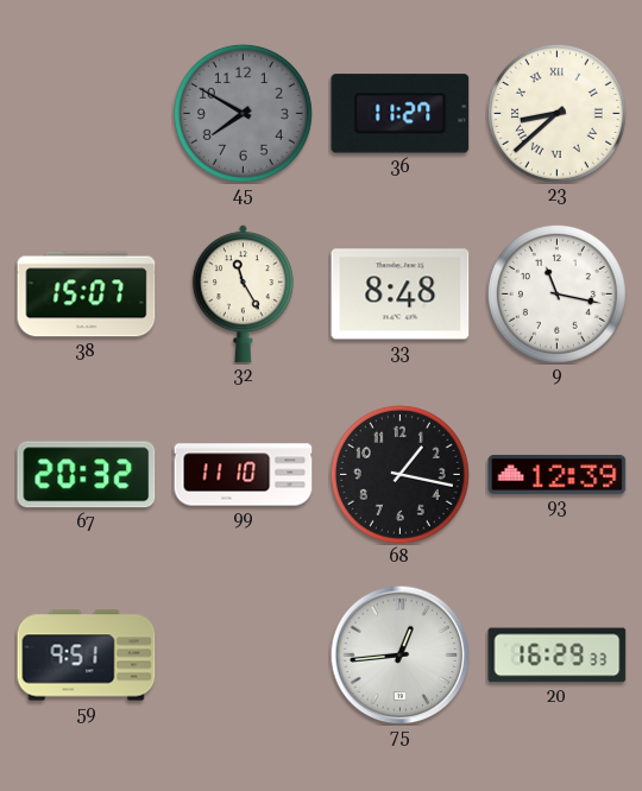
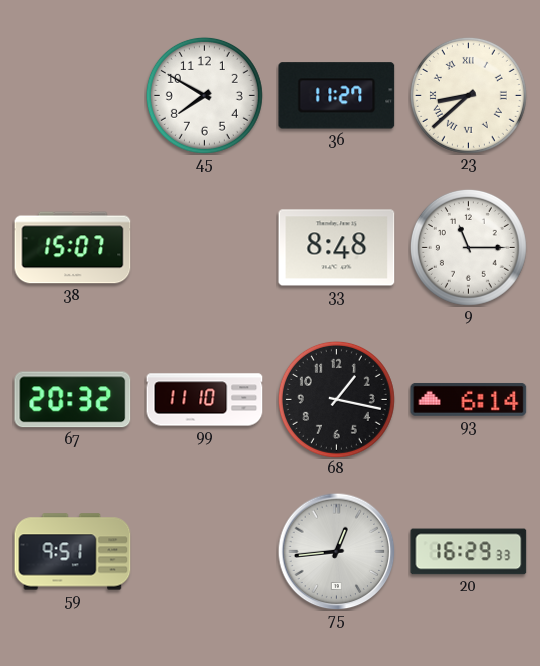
45 dial: grey -> white (204, 95)
32: 11:25 -> none (243, 295)
9: 11:17 -> 11:15 (468, 247)
93: 12:39 -> 6:14 (469, 399)
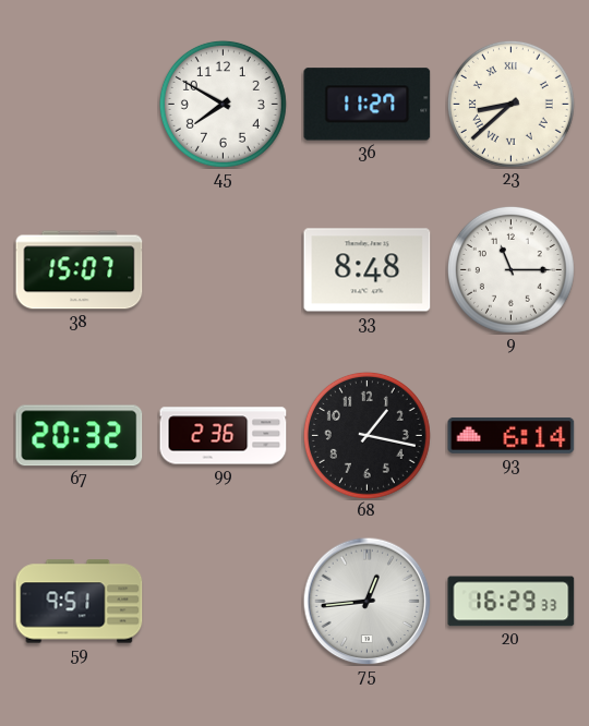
99: 11:10 -> 2:36 (224, 436)
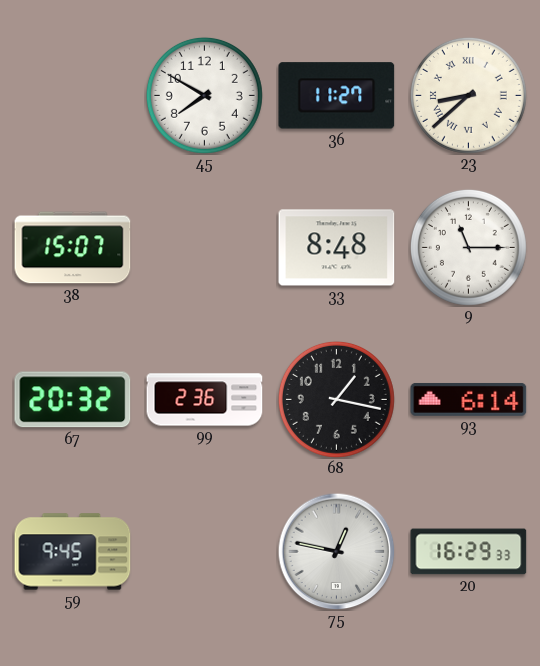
59: 9:51 -> 9:45 (73, 552)
75: 12:44 -> 12:47 (336, 551)
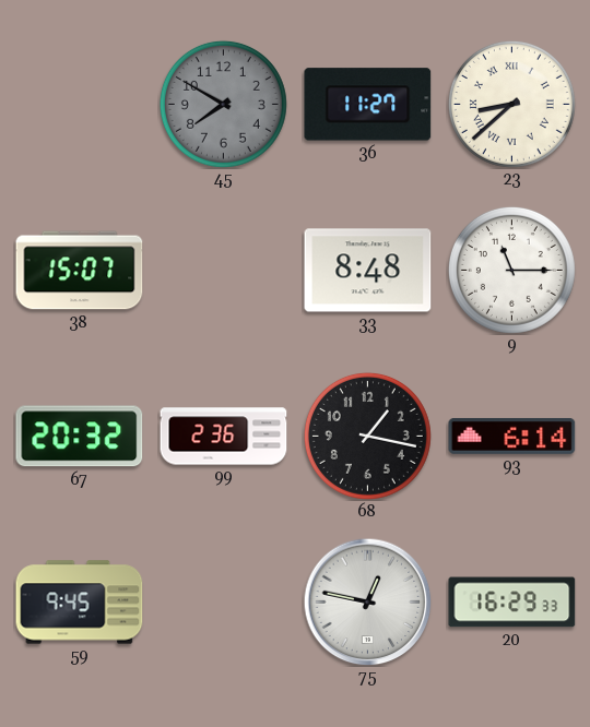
45 dial: white -> grey (223, 104)
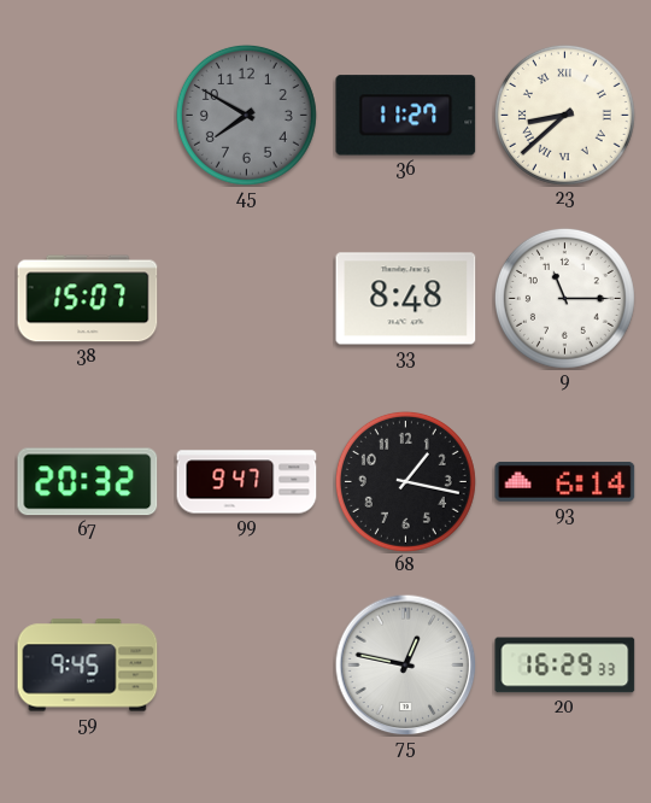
99: 2:36 -> 9:47 (247, 482)
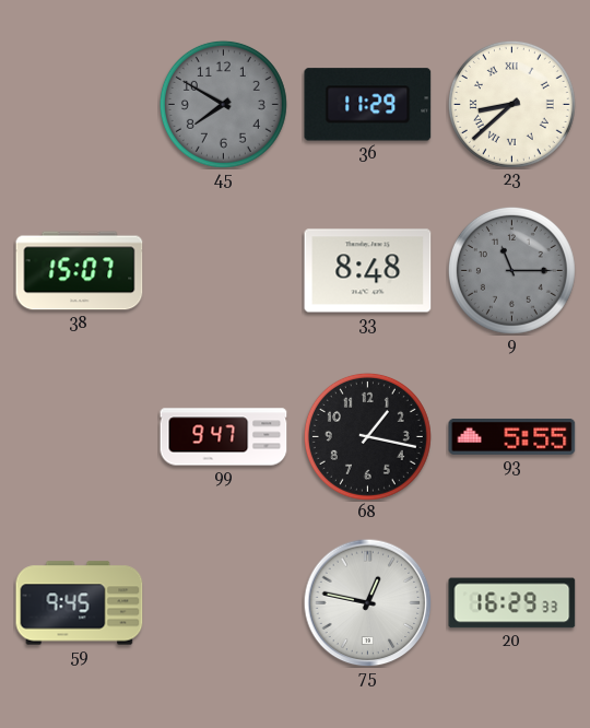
36: 11:27 -> 11:29 (368, 105)
9 dial: white -> grey (511, 270)
67: 20:32 -> none (88, 482)
93: 6:14 -> 5:55 (512, 436)
